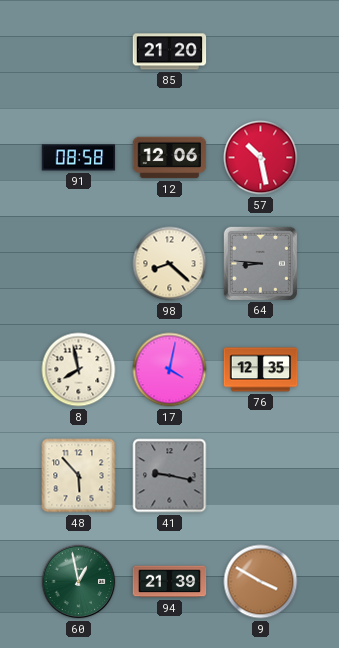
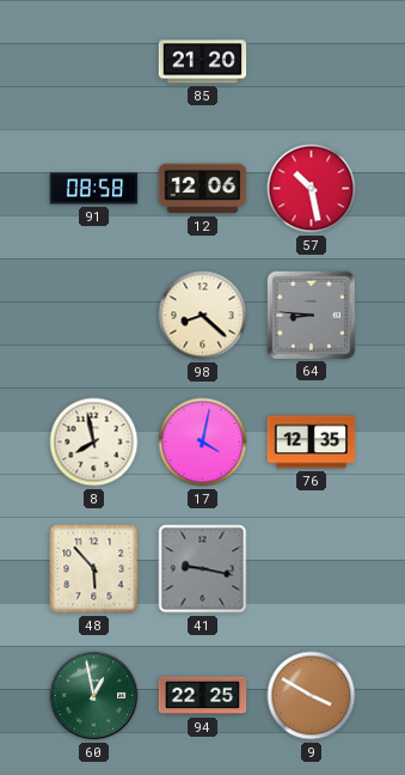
94: 21:39 -> 22:25 (203, 696)
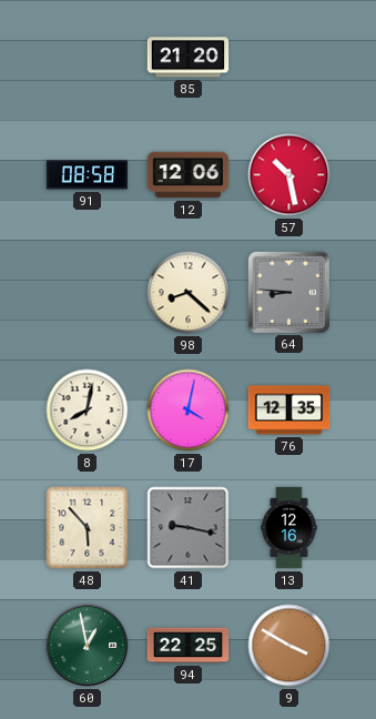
8: 7:58 -> 8:02 (88, 411)
13: none -> 12:16 (289, 528)
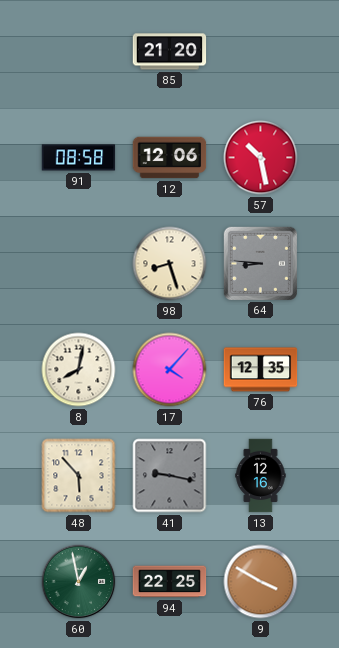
98: 8:22 -> 8:27 (170, 264)
17: 4:02 -> 4:07 (170, 370)
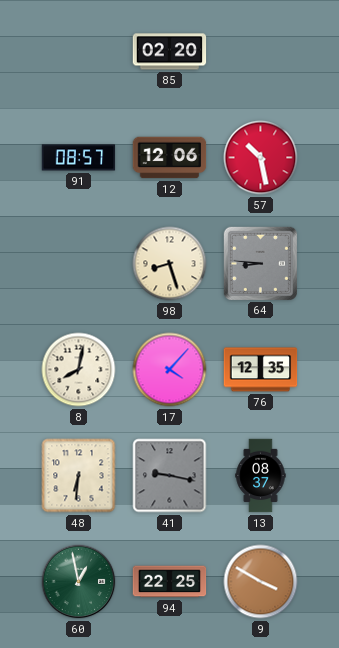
85: 21:20 -> 02:20 (170, 52)
91: 08:58 -> 08:57 (79, 158)
48: 5:53 -> 6:31 (79, 476)
13: 12:16 -> 08:37 (261, 476)
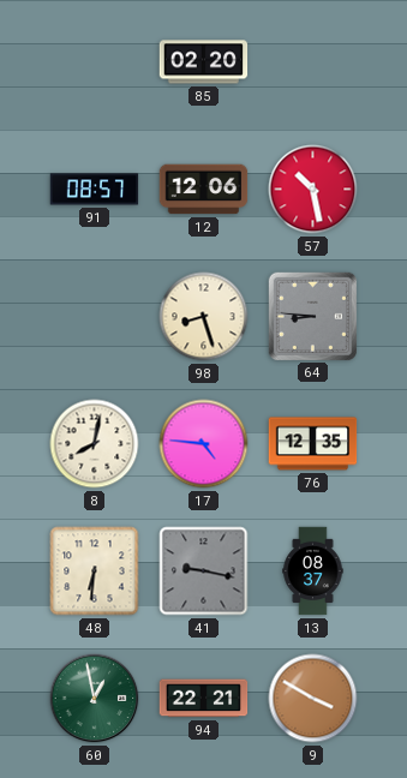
17: 4:07 -> 4:46 (204, 444)
94: 22:25 -> 22:21 (204, 699)
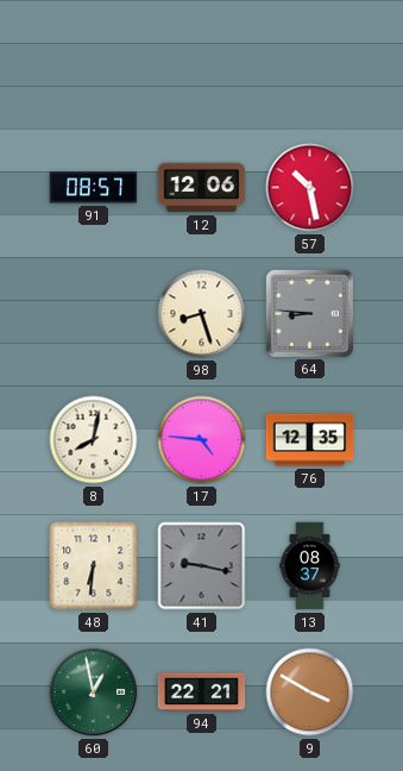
85: 02:20 -> none (204, 62)
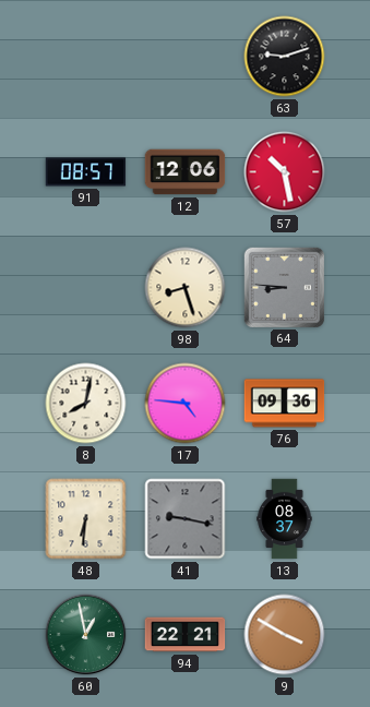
63: none -> 9:12 (285, 57)
76: 12:35 -> 09:36 (285, 404)
